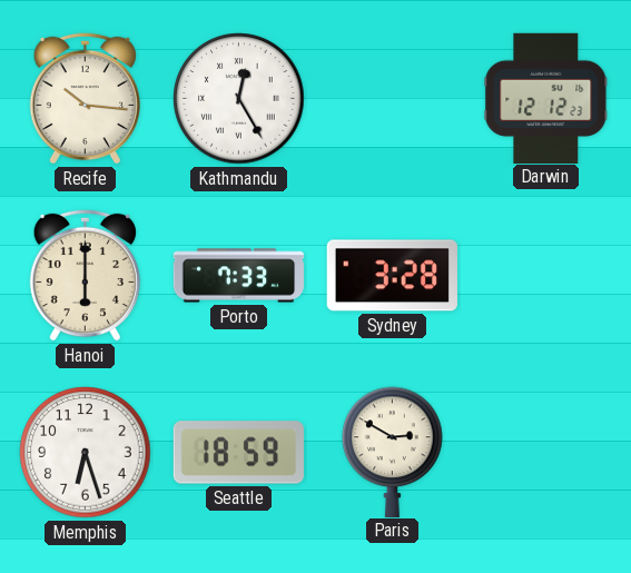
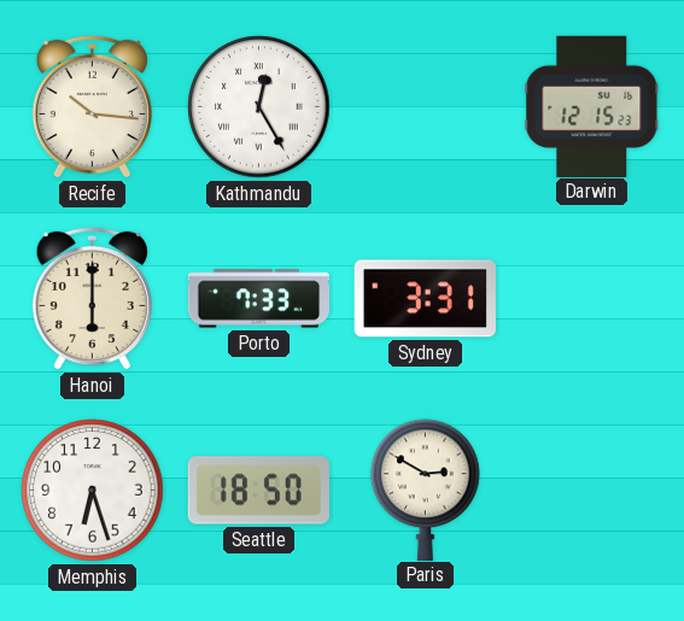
Darwin: 12:12 -> 12:15 (592, 106)
Sydney: 3:28 -> 3:31 (425, 299)
Seattle: 18:59 -> 18:50 (258, 491)
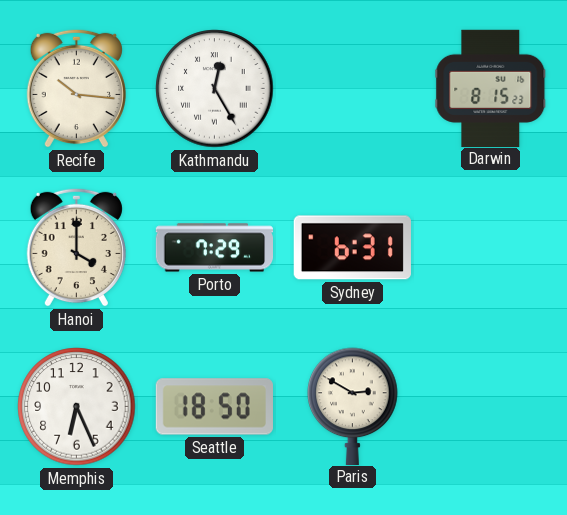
Darwin: 12:15 -> 8:15 (491, 88)
Hanoi: 6:00 -> 4:00 (76, 247)
Porto: 7:33 -> 7:29 (214, 248)
Sydney: 3:31 -> 6:31 (352, 248)
Memphis: 6:27 -> 6:26 (77, 407)
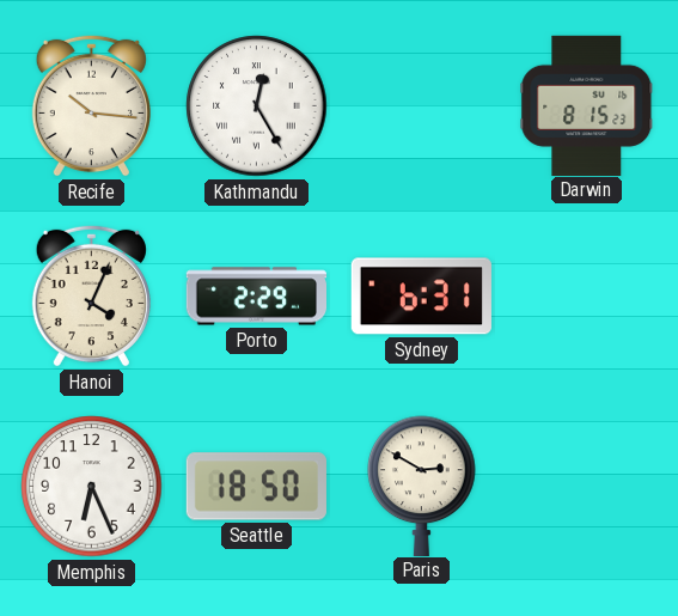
Hanoi: 4:00 -> 4:04 (91, 295)
Porto: 7:29 -> 2:29 (256, 297)
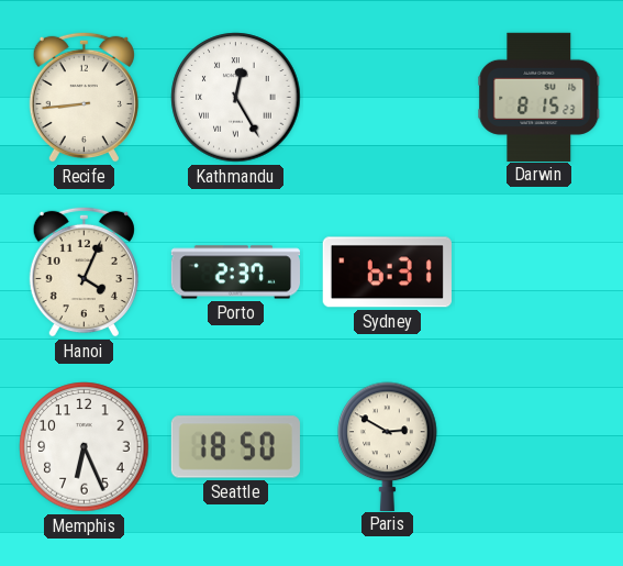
Recife: 10:16 -> 8:44 (84, 97)
Porto: 2:29 -> 2:37 (235, 273)
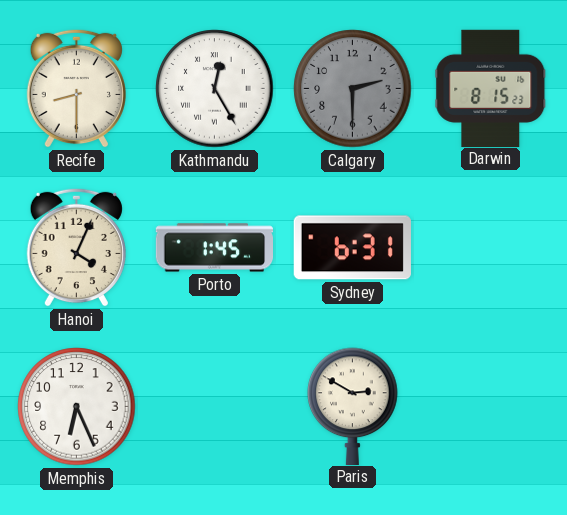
Recife: 8:44 -> 8:30 (76, 88)
Calgary: none -> 2:30 (353, 89)
Porto: 2:37 -> 1:45 (214, 248)
Seattle: 18:50 -> none (235, 447)
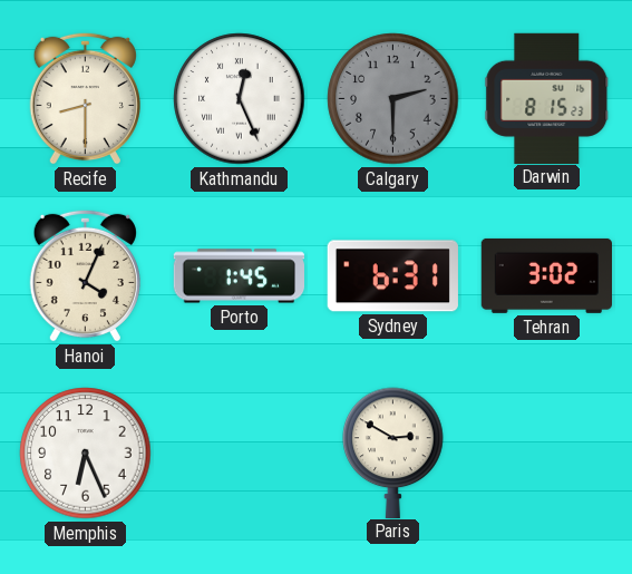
Kathmandu: 12:25 -> 12:26 (240, 99)
Tehran: none -> 3:02 (546, 275)
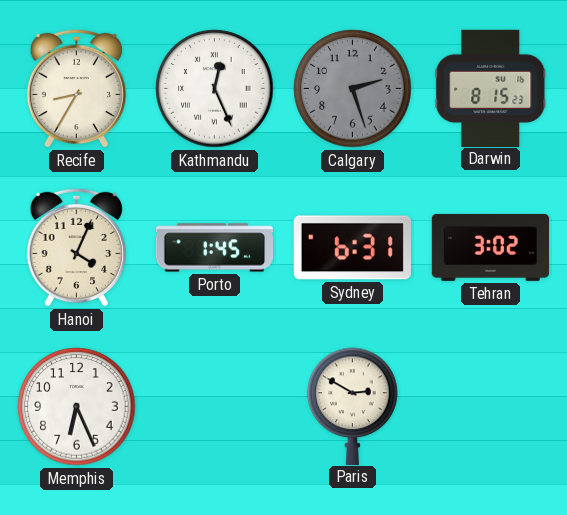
Recife: 8:30 -> 8:35 (76, 88)
Calgary: 2:30 -> 2:27 (353, 89)
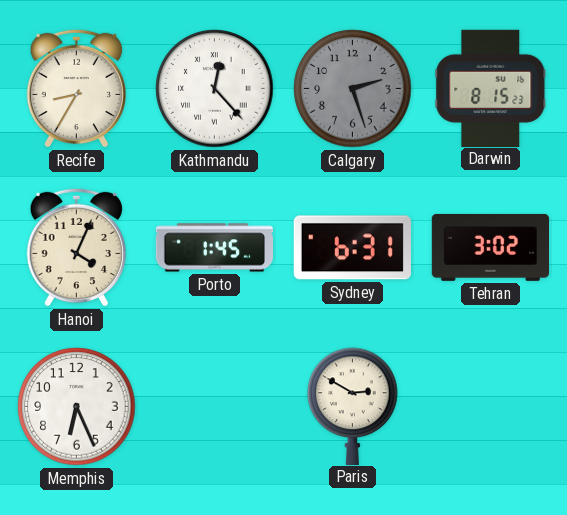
Kathmandu: 12:26 -> 12:23 (215, 89)
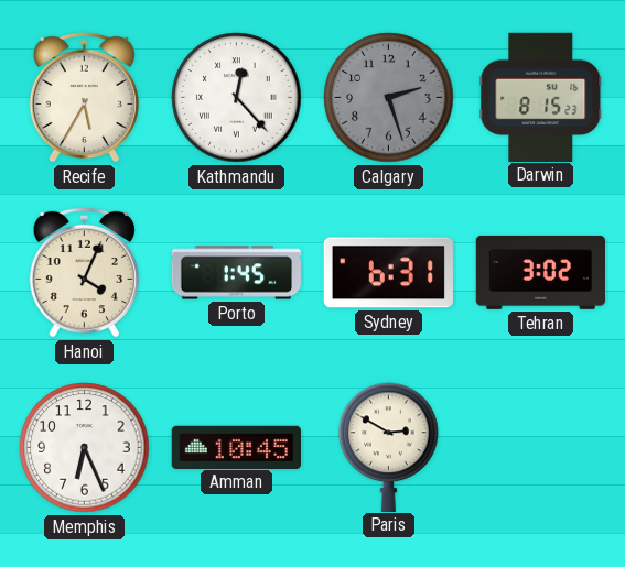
Recife: 8:35 -> 5:35 (84, 97)
Amman: none -> 10:45 (236, 447)
